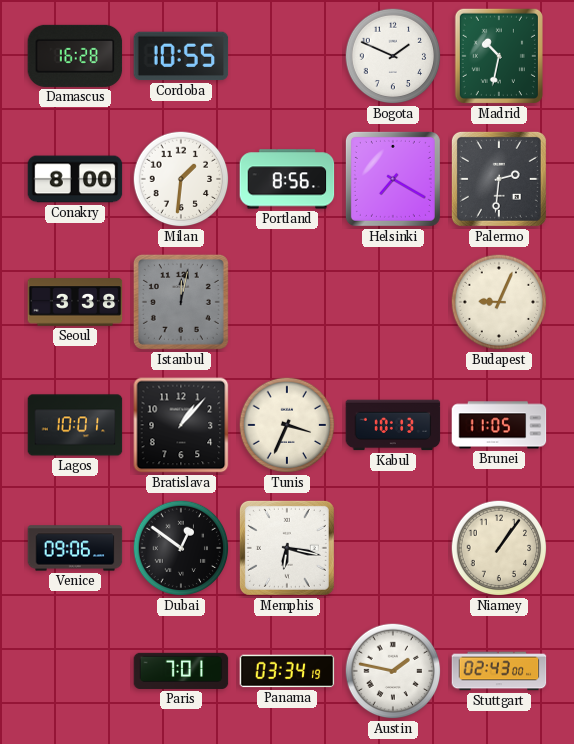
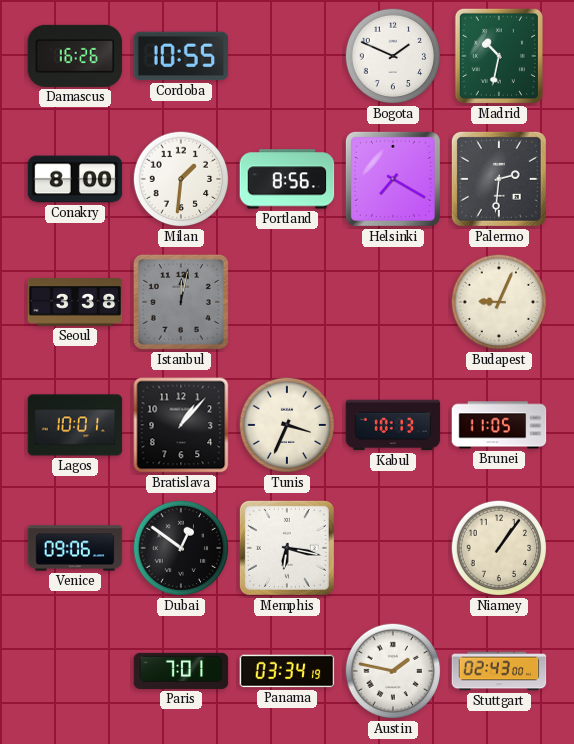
Damascus: 16:28 -> 16:26 (75, 56)
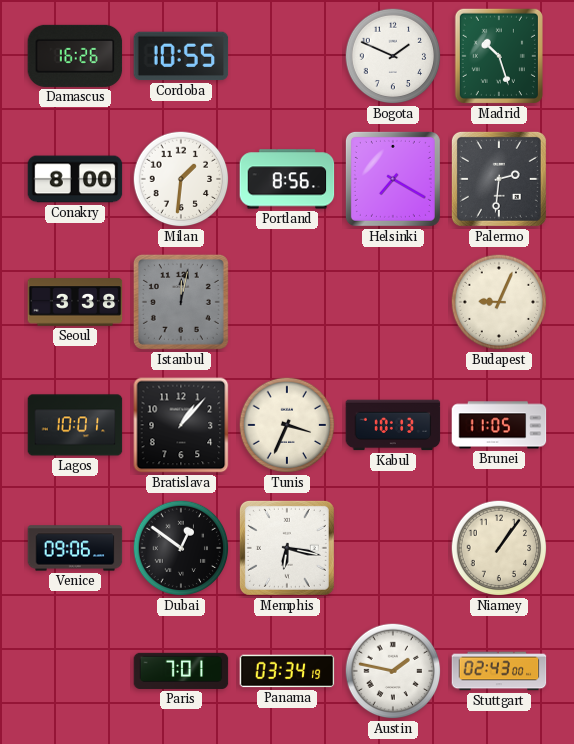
Madrid: 10:32 -> 10:27 (499, 56)
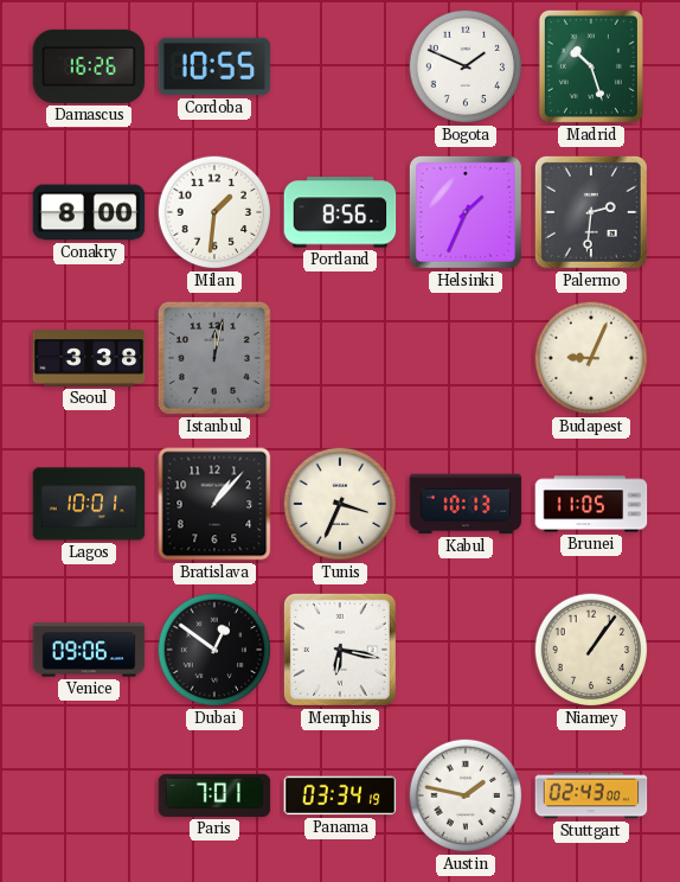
Helsinki: 7:20 -> 1:34 (466, 212)
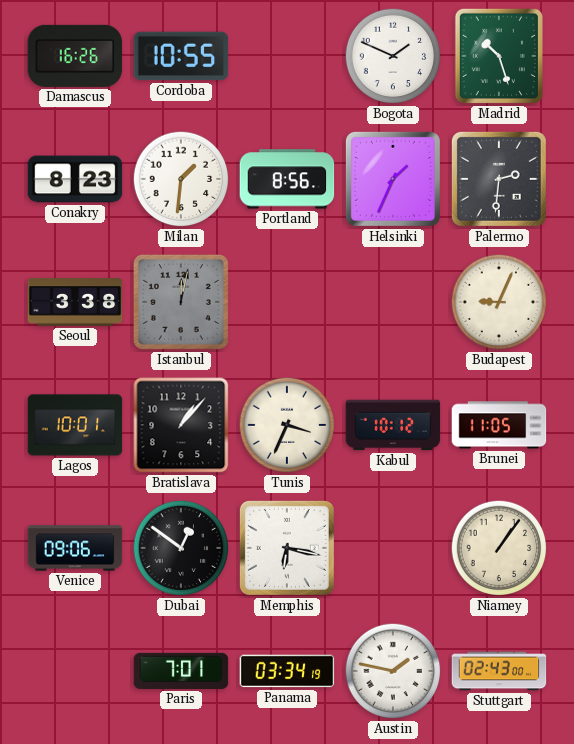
Conakry: 8:00 -> 8:23 (75, 179)
Kabul: 10:13 -> 10:12 (393, 425)
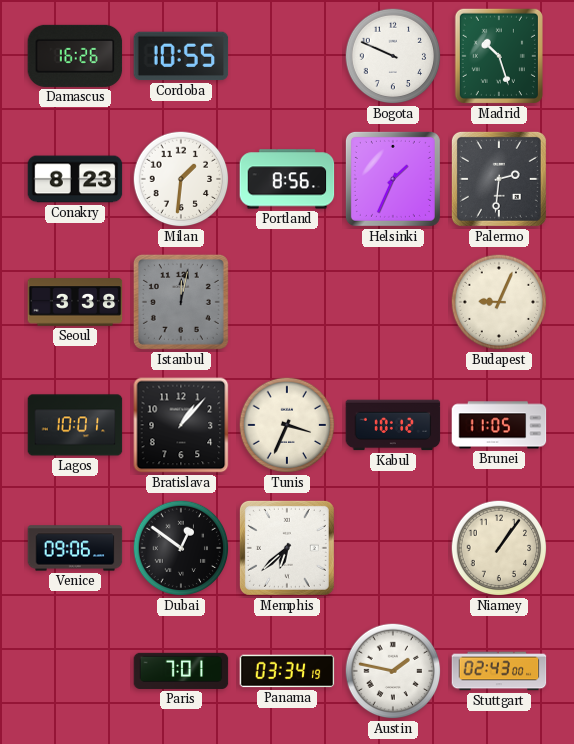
Bogota: 1:49 -> 9:49 (393, 56)
Memphis: 6:17 -> 6:38 (287, 548)
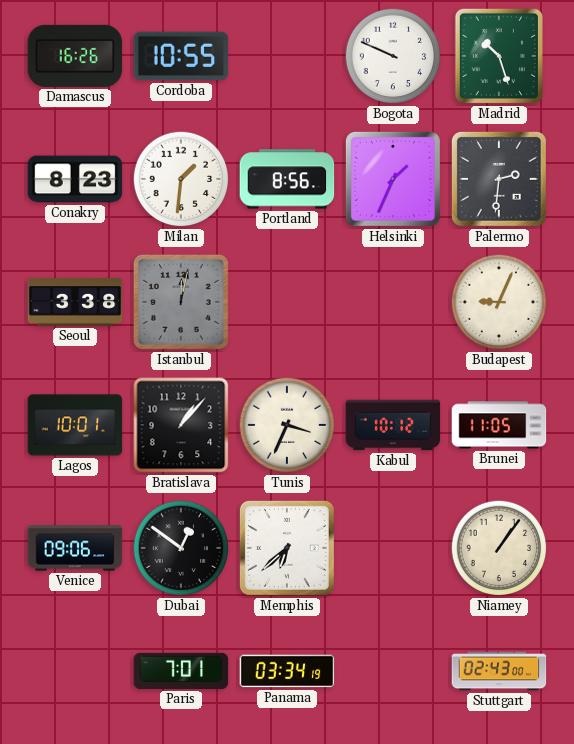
Austin: 1:47 -> none (393, 671)
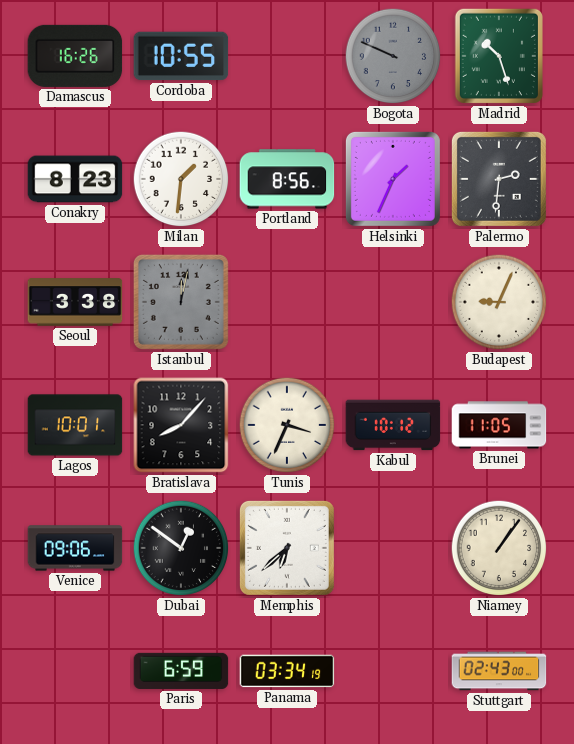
Bogota dial: white -> grey (393, 56)
Bratislava: 1:07 -> 8:07 (181, 425)
Paris: 7:01 -> 6:59 (181, 671)
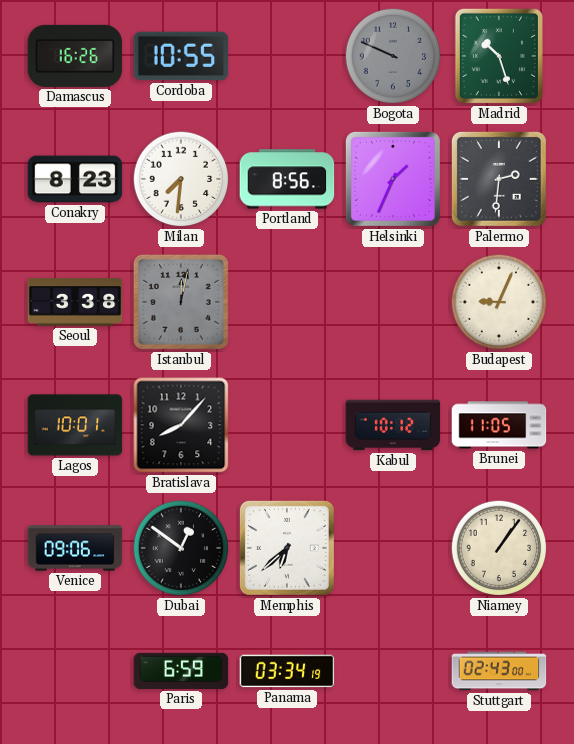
Milan: 1:31 -> 7:31 (181, 179)
Tunis: 3:34 -> none (287, 425)
